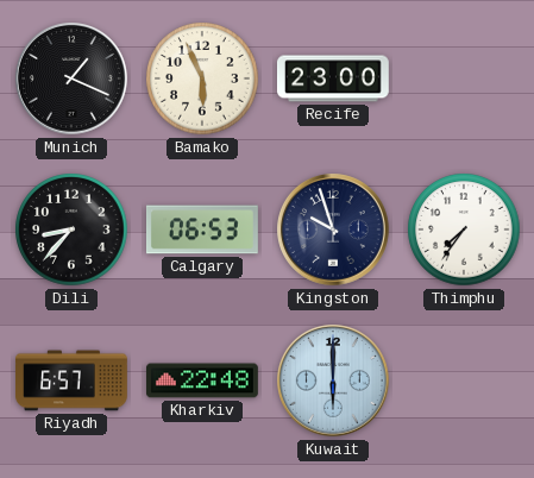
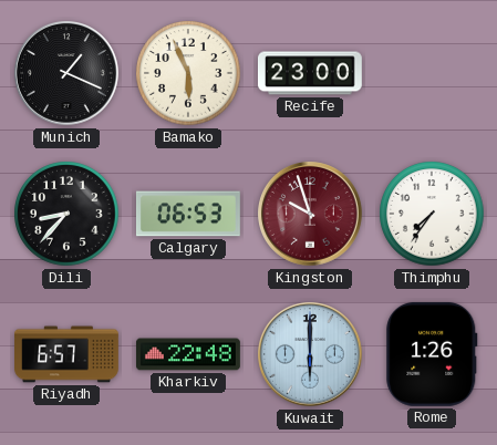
Kingston dial: navy -> burgundy (311, 215)
Rome: none -> 1:26 (432, 354)
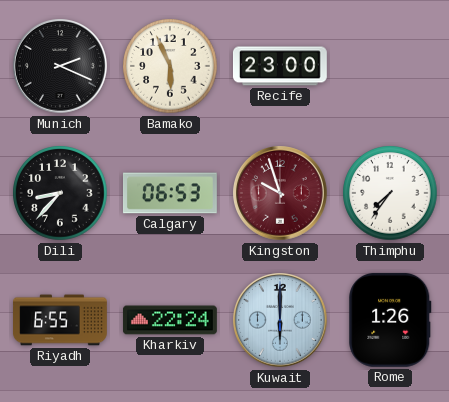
Munich: 1:19 -> 2:19 (61, 67)
Riyadh: 6:57 -> 6:55 (61, 320)
Kharkiv: 22:48 -> 22:24 (171, 320)
